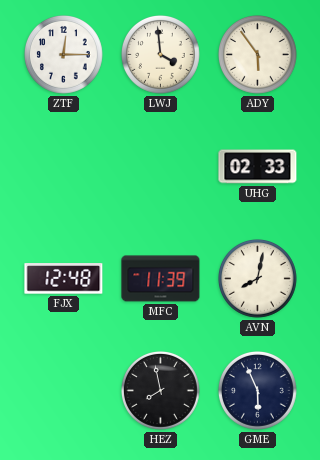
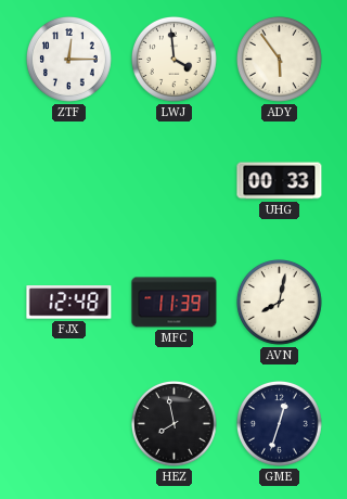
UHG: 02:33 -> 00:33 (280, 181)
GME: 5:56 -> 12:33 (280, 424)
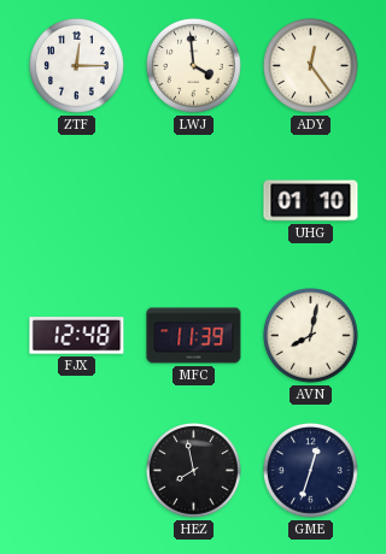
ADY: 5:54 -> 12:24 (311, 66)
UHG: 00:33 -> 01:10 (311, 201)
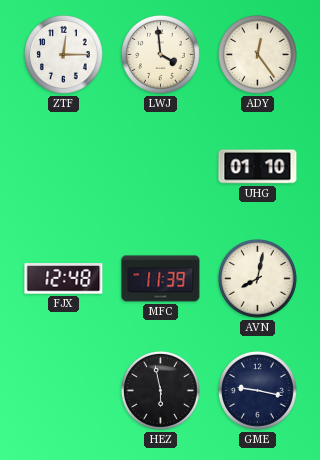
HEZ: 7:58 -> 5:58 (161, 391)
GME: 12:33 -> 9:17 (258, 391)
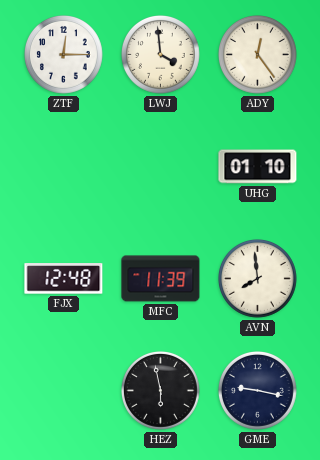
AVN: 8:02 -> 7:59 (258, 279)
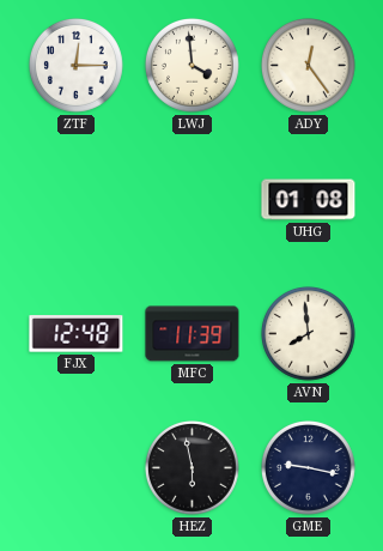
UHG: 01:10 -> 01:08 (309, 200)
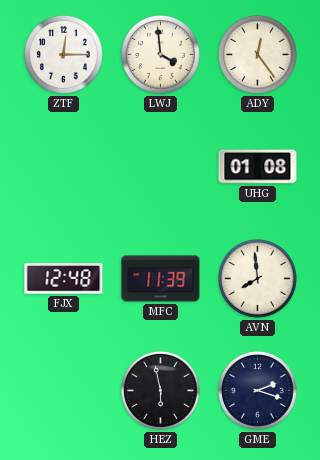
GME: 9:17 -> 2:18 (258, 391)
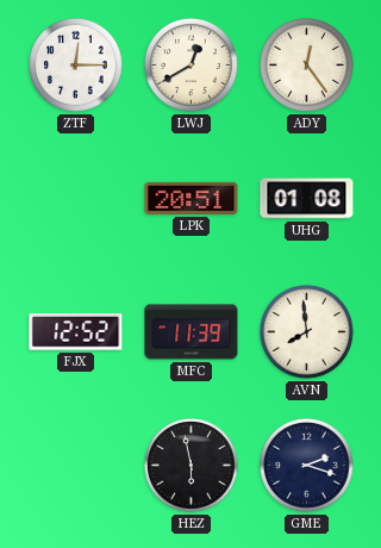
LWJ: 3:59 -> 12:40 (192, 66)
LPK: none -> 20:51 (192, 198)
FJX: 12:48 -> 12:52 (76, 332)
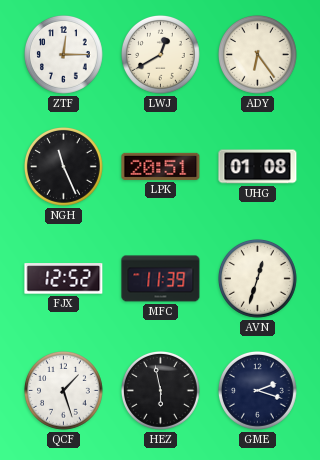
ADY: 12:24 -> 6:24 (258, 55)
NGH: none -> 11:26 (64, 167)
AVN: 7:59 -> 12:33 (258, 279)
QCF: none -> 1:27 (64, 391)
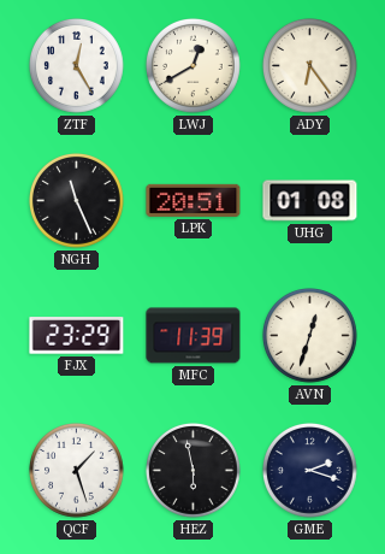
ZTF: 12:15 -> 12:25 (77, 66)
FJX: 12:52 -> 23:29 (77, 336)
